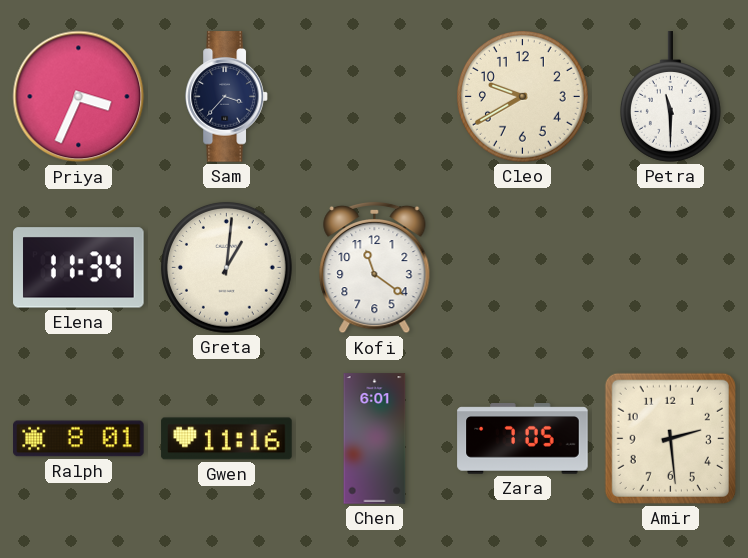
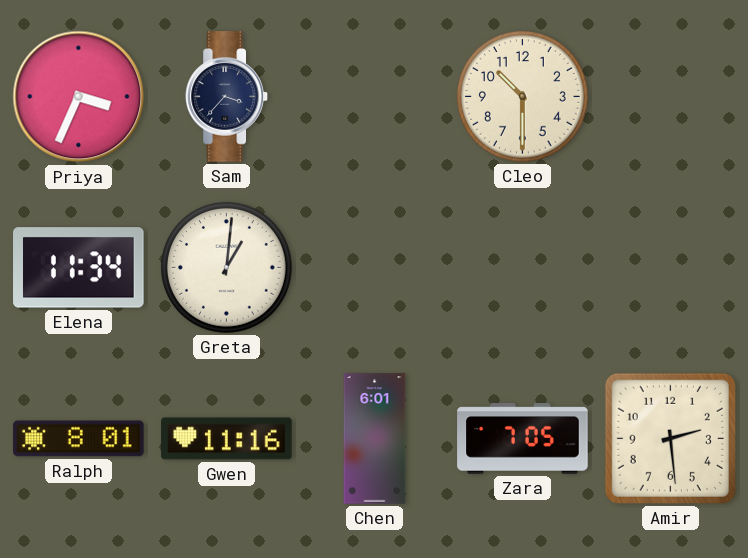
Cleo: 9:40 -> 10:30 (522, 96)
Petra: 11:30 -> none (670, 97)
Kofi: 11:21 -> none (375, 268)
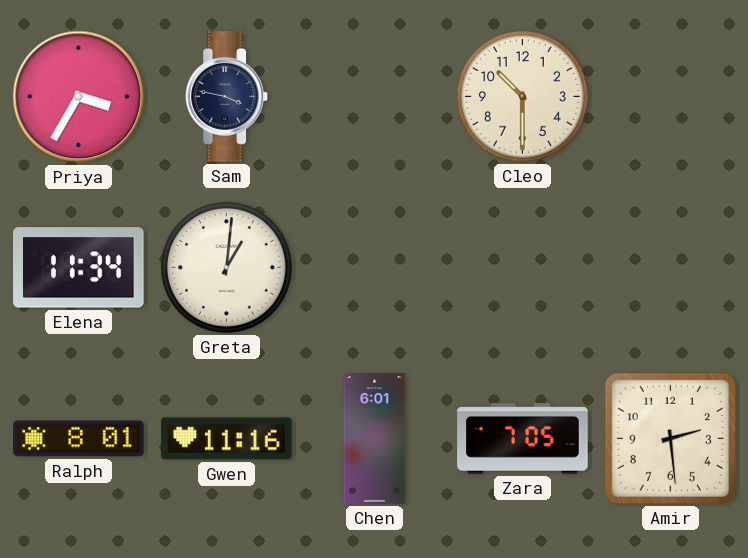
Priya: 3:34 -> 3:35 (79, 97)
Sam: 3:37 -> 3:47 (227, 97)
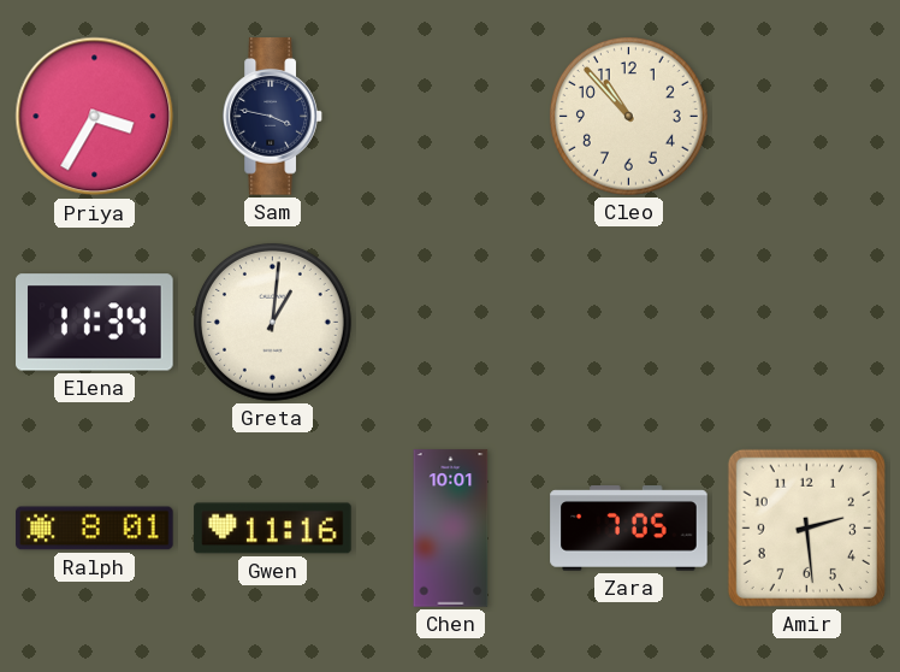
Cleo: 10:30 -> 10:53 (628, 116)
Chen: 6:01 -> 10:01 (451, 529)
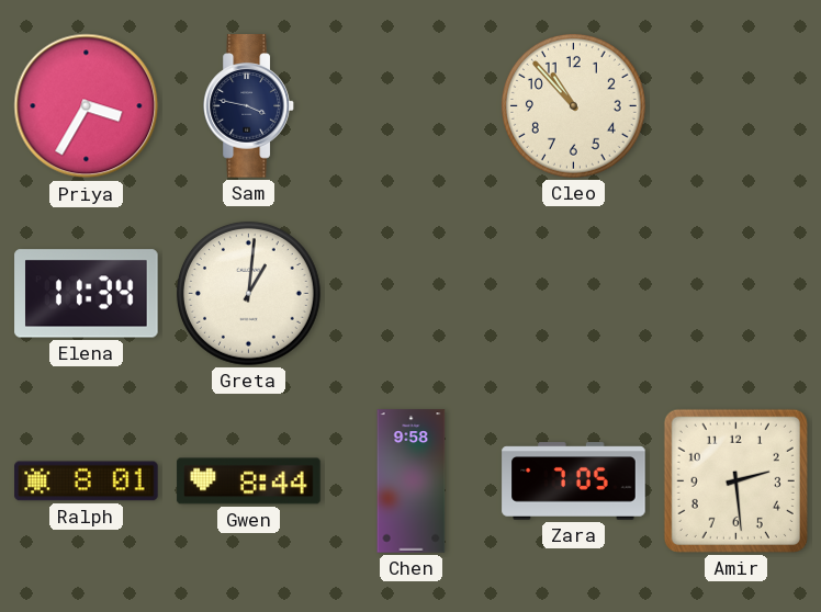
Gwen: 11:16 -> 8:44 (249, 481)
Chen: 10:01 -> 9:58 (412, 481)
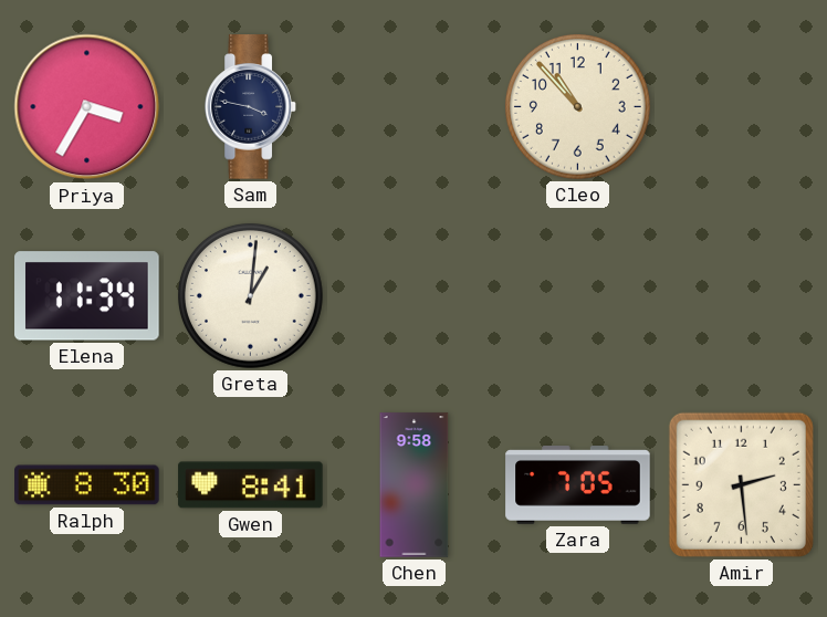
Ralph: 8:01 -> 8:30 (87, 485)
Gwen: 8:44 -> 8:41 (251, 485)
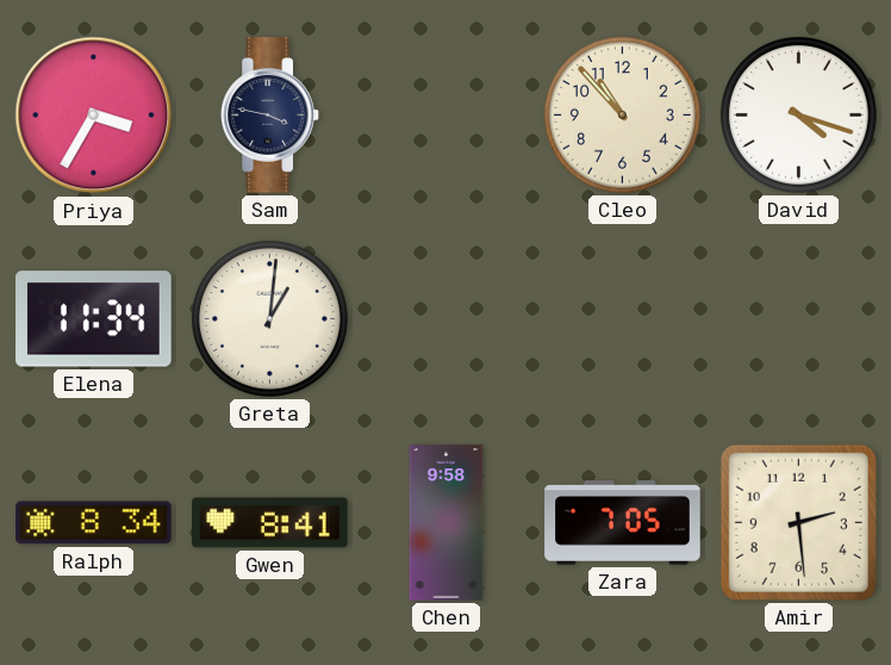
David: none -> 4:18 (798, 114)
Ralph: 8:30 -> 8:34 (94, 523)
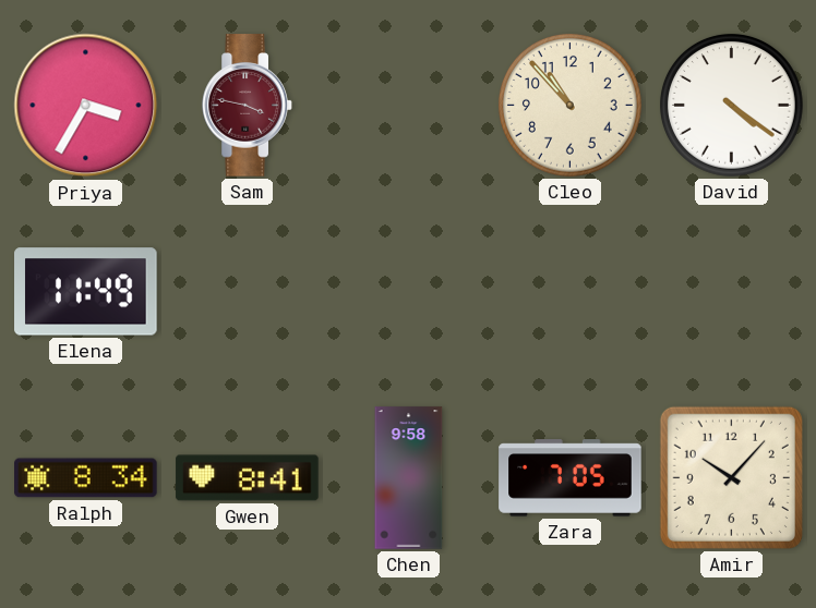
Sam dial: navy -> burgundy (248, 106)
David: 4:18 -> 4:21 (731, 105)
Elena: 11:34 -> 11:49 (86, 292)
Greta: 1:01 -> none (269, 318)
Amir: 2:29 -> 10:07 (731, 477)
